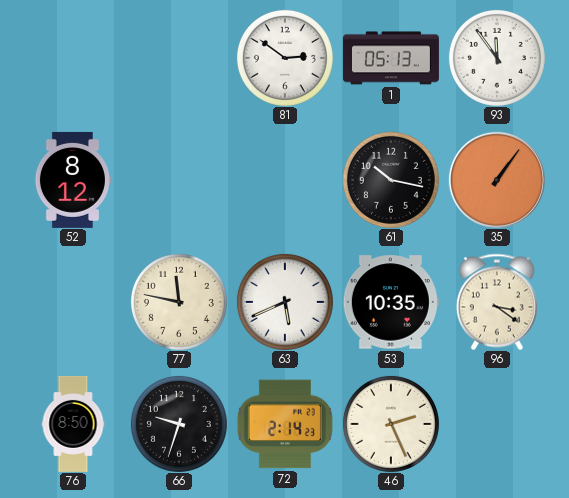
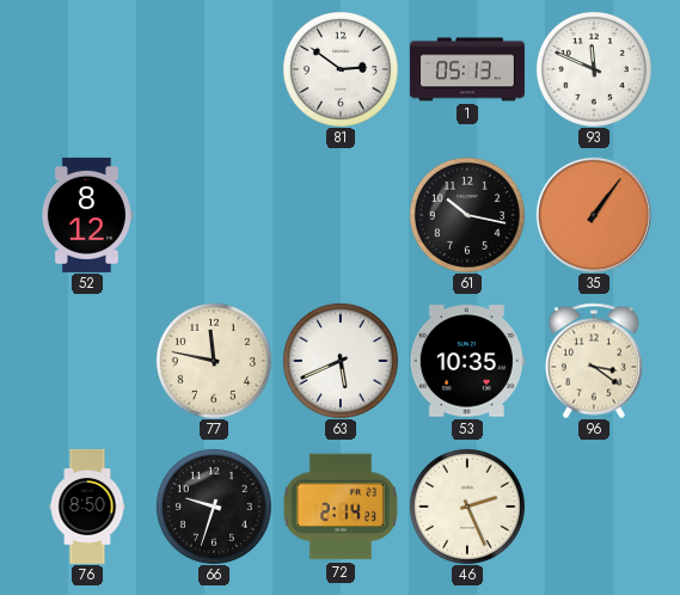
93: 11:54 -> 11:49 (594, 69)
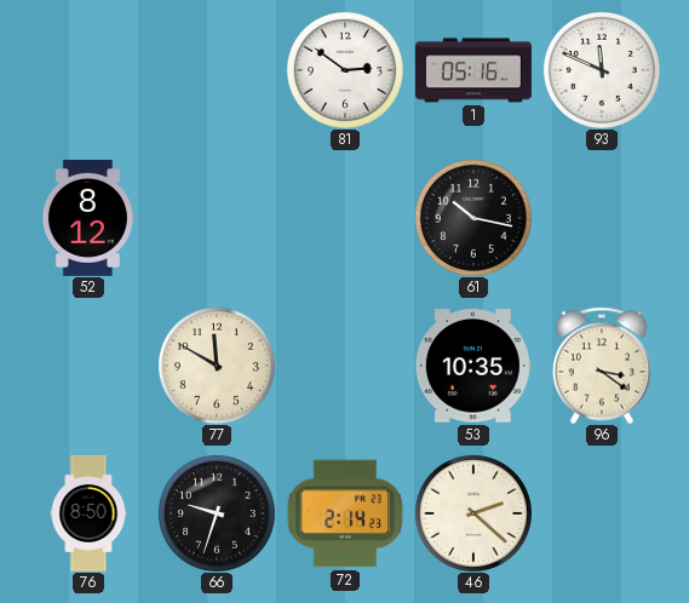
1: 05:13 -> 05:16 (473, 70)
35: 1:06 -> none (594, 215)
77: 11:47 -> 11:50 (217, 366)
63: 5:41 -> none (341, 361)
46: 2:26 -> 2:22 (473, 513)
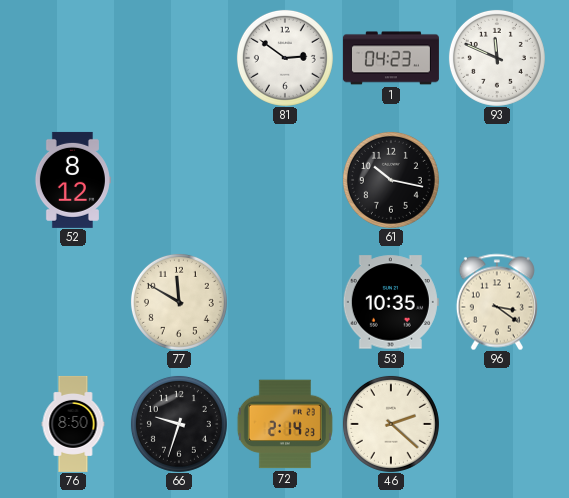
1: 05:16 -> 04:23 (391, 58)
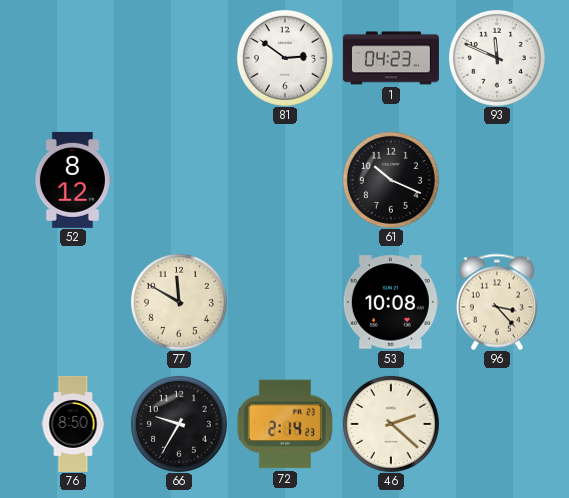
61: 10:17 -> 10:19 (391, 180)
53: 10:35 -> 10:08 (391, 302)
96: 3:21 -> 3:23 (497, 302)
66: 9:33 -> 9:35 (179, 424)
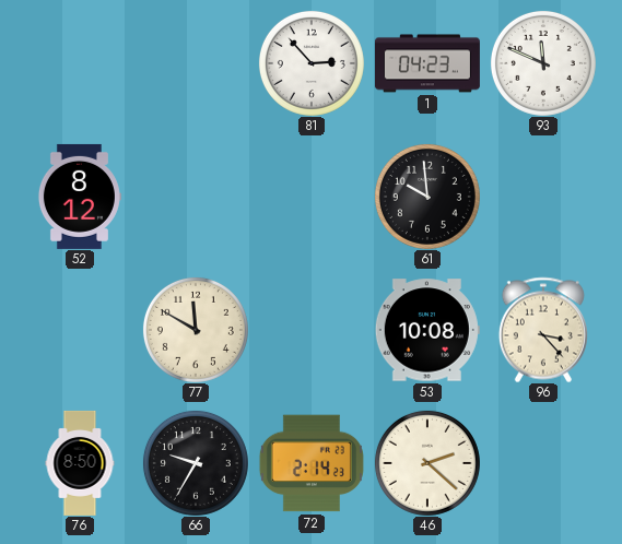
81: 2:51 -> 2:53 (312, 63)
61: 10:19 -> 9:59 (427, 197)
